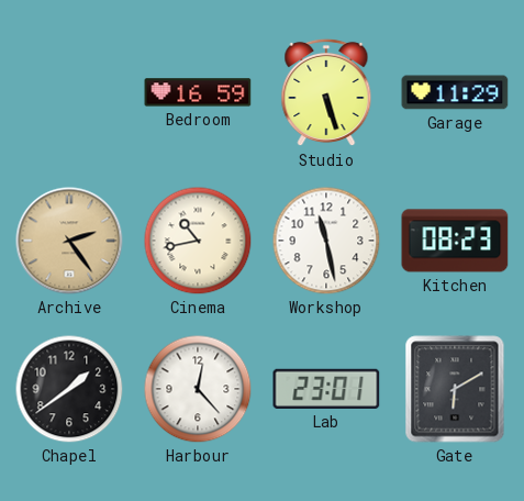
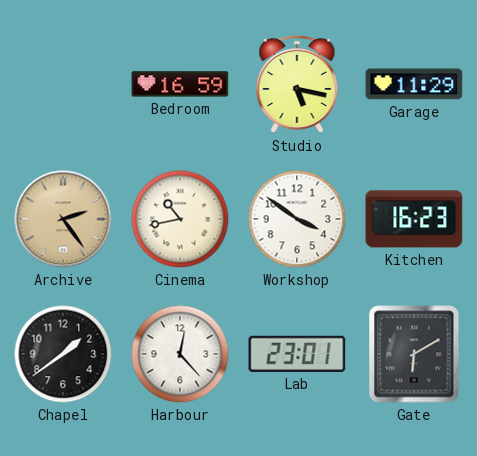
Studio: 5:27 -> 5:17 (297, 84)
Workshop: 11:28 -> 3:51 (297, 219)
Kitchen: 08:23 -> 16:23 (414, 219)
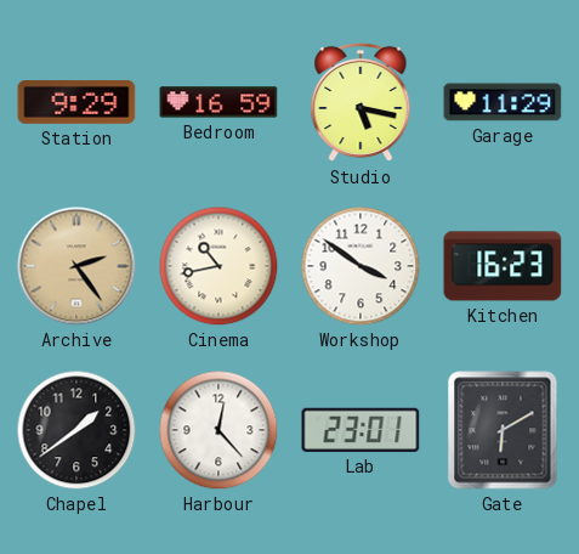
Station: none -> 9:29 (76, 103)
